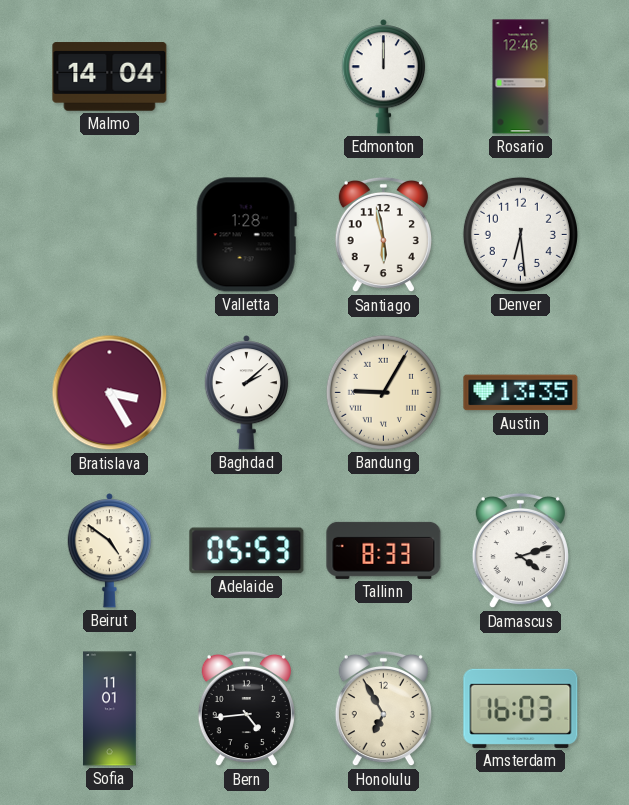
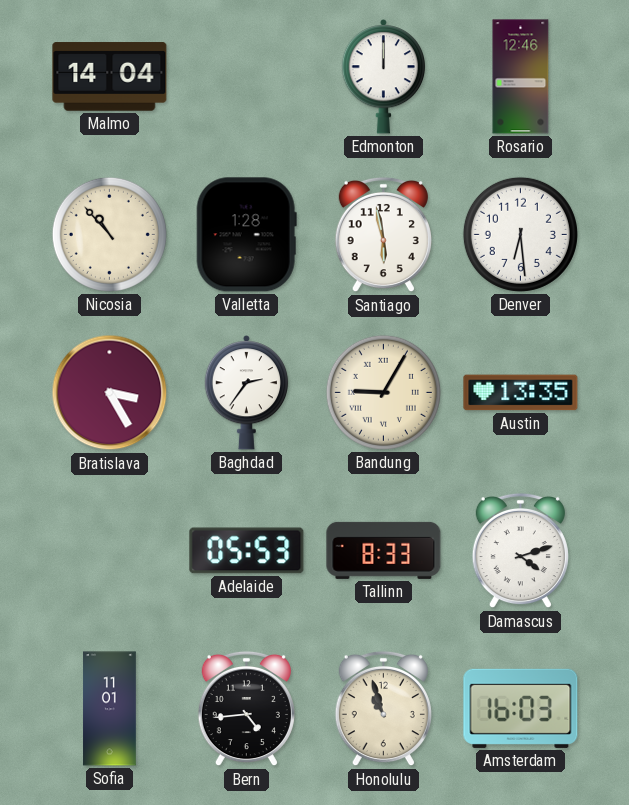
Nicosia: none -> 10:53 (109, 234)
Baghdad: 2:08 -> 2:36 (247, 393)
Beirut: 4:51 -> none (110, 551)
Honolulu: 6:55 -> 10:57 (383, 709)
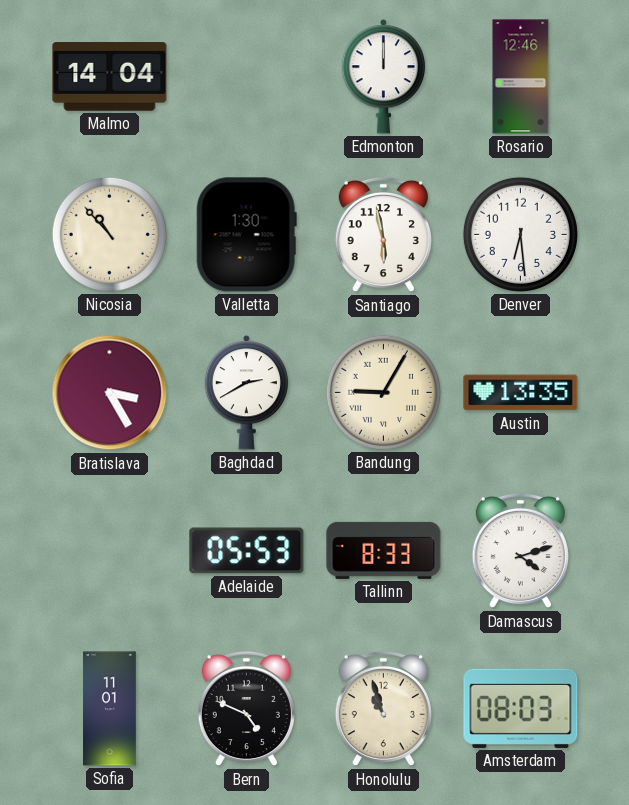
Valletta: 1:28 -> 1:30 (246, 235)
Baghdad: 2:36 -> 2:40 (247, 393)
Bern: 4:44 -> 4:49 (246, 709)
Amsterdam: 16:03 -> 08:03 (521, 708)
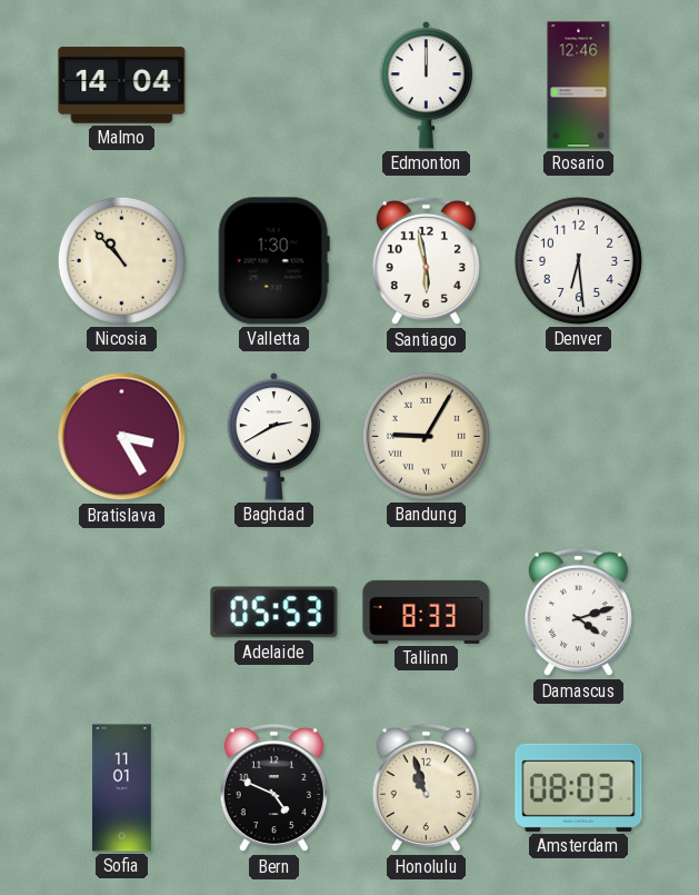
Austin: 13:35 -> none (521, 393)
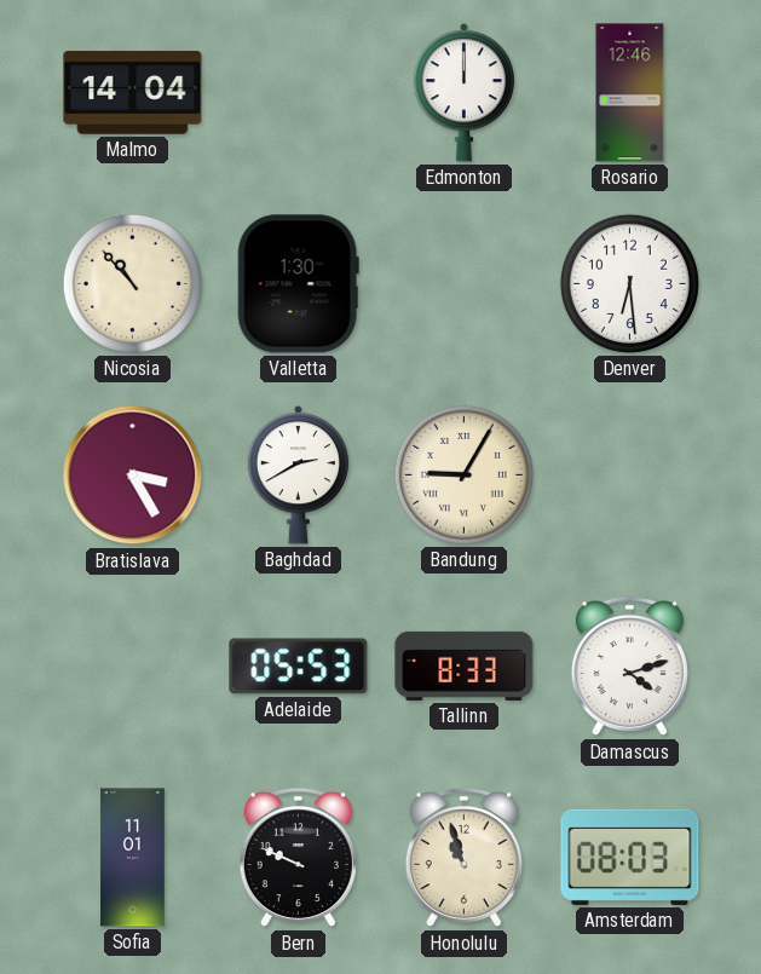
Santiago: 5:58 -> none (426, 261)
Bern: 4:49 -> 9:49 (298, 858)
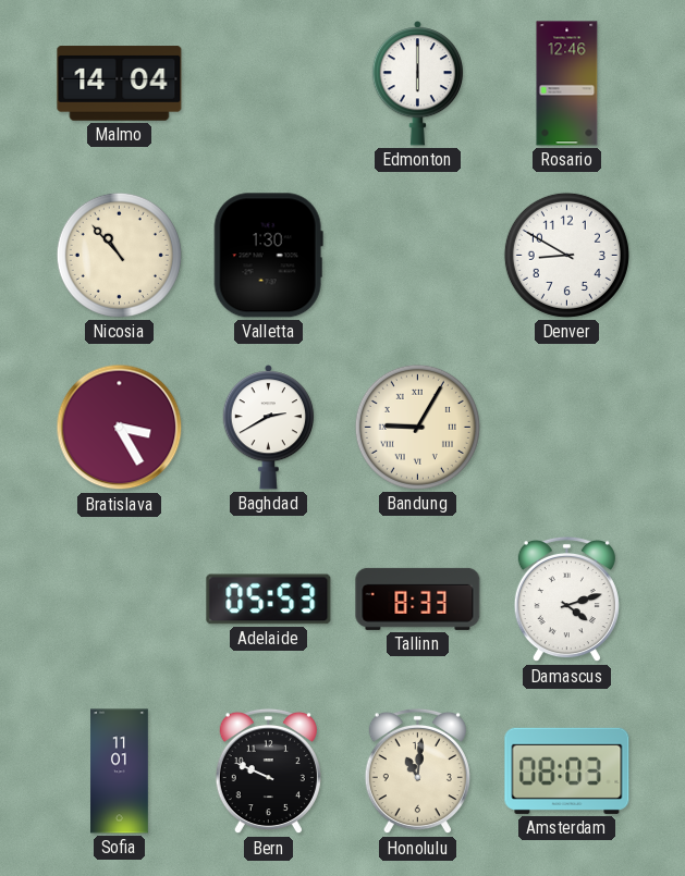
Edmonton: 12:00 -> 6:00 (418, 84)
Denver: 6:29 -> 8:50 (566, 255)
Honolulu: 10:57 -> 11:01 (417, 772)
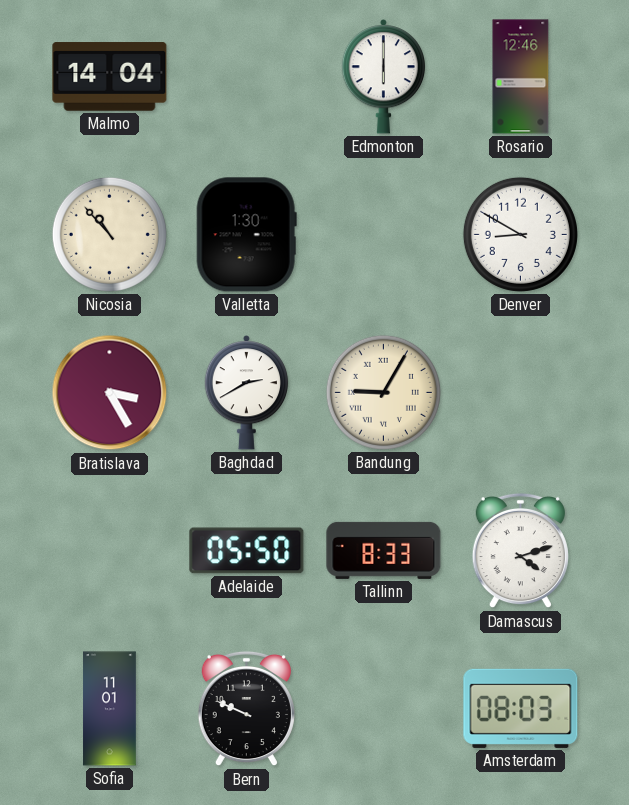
Adelaide: 05:53 -> 05:50 (247, 551)
Honolulu: 11:01 -> none (417, 772)
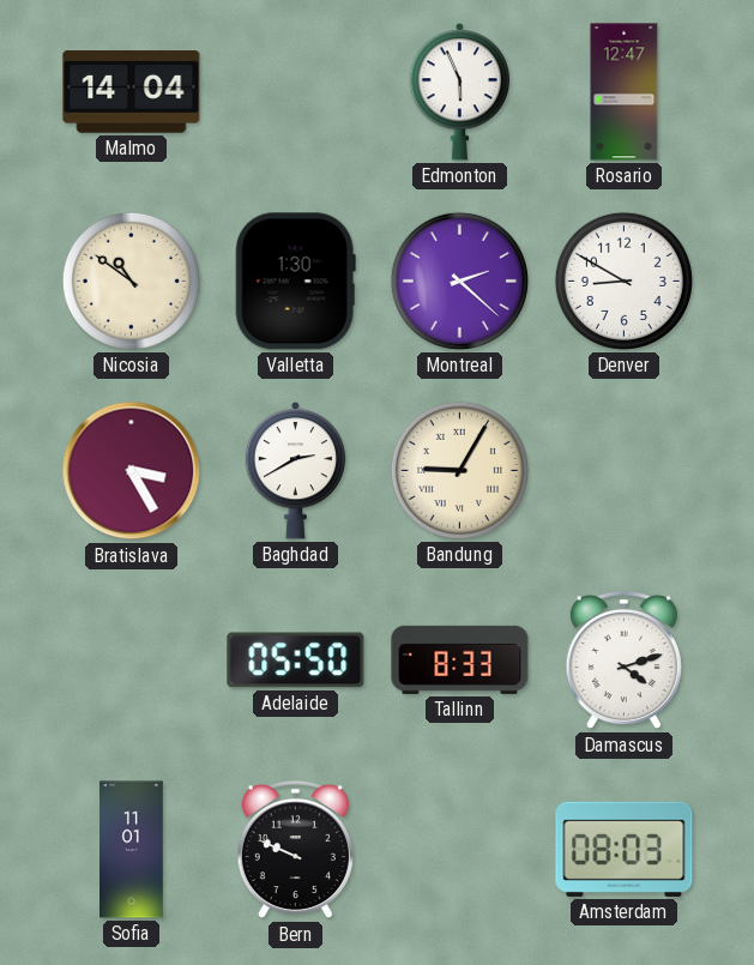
Edmonton: 6:00 -> 5:56 (460, 92)
Rosario: 12:46 -> 12:47 (625, 92)
Nicosia: 10:53 -> 10:51 (131, 281)
Montreal: none -> 2:22 (459, 281)
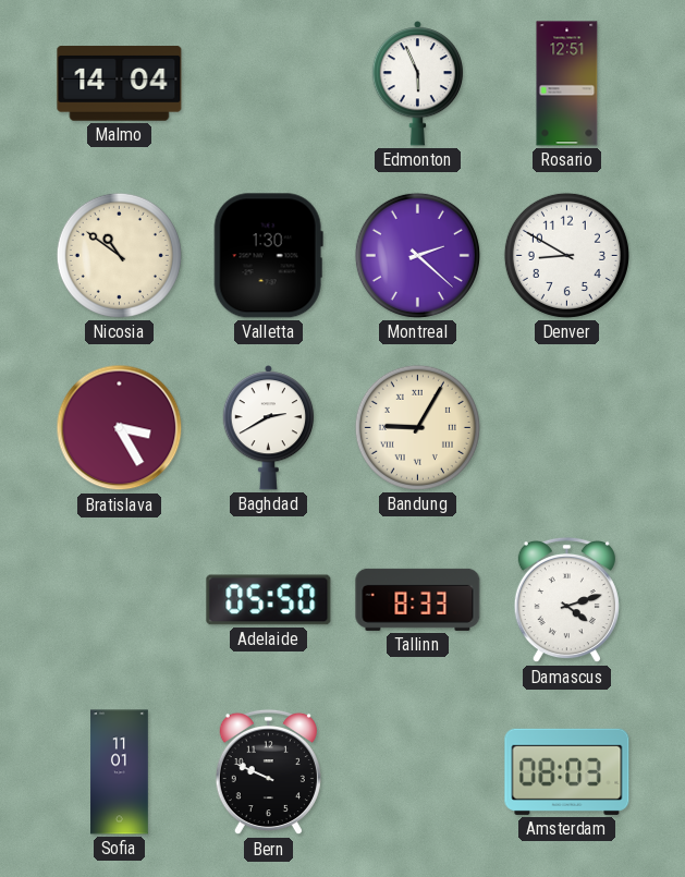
Rosario: 12:47 -> 12:51 (567, 84)
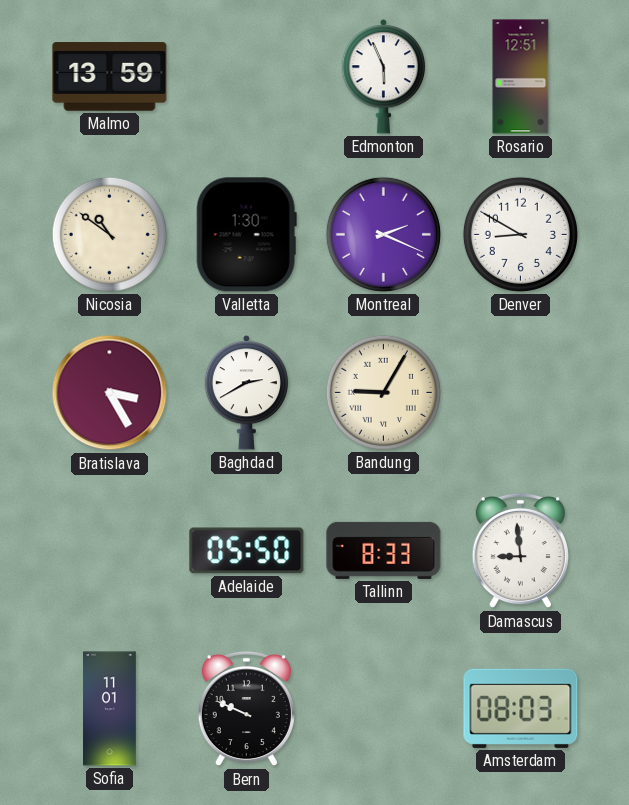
Malmo: 14:04 -> 13:59 (110, 77)
Montreal: 2:22 -> 2:19 (383, 234)
Damascus: 4:12 -> 8:59 (520, 551)
